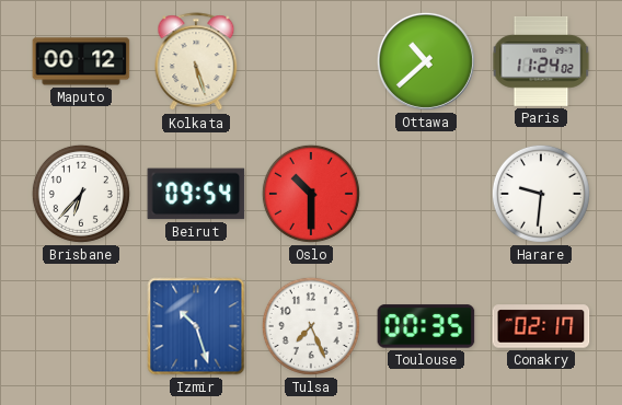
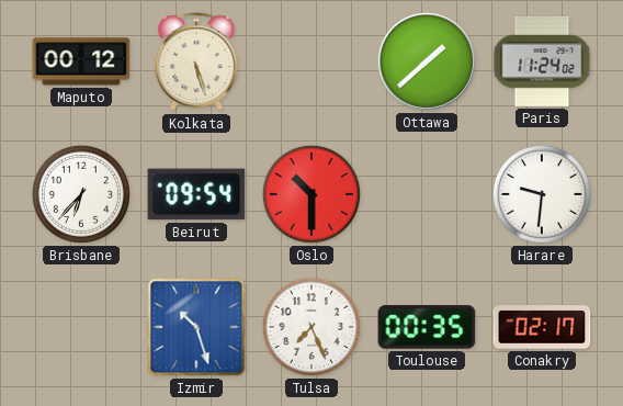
Ottawa: 10:38 -> 1:38 (427, 61)
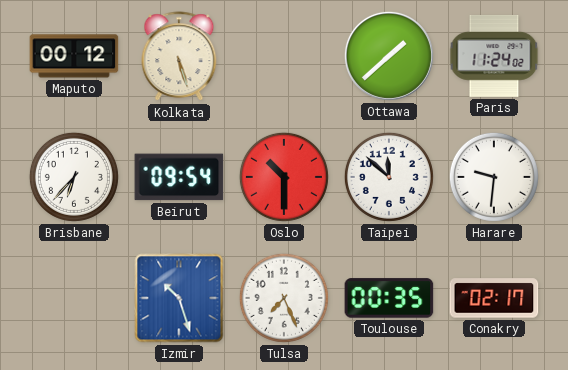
Taipei: none -> 11:52 (389, 177)
